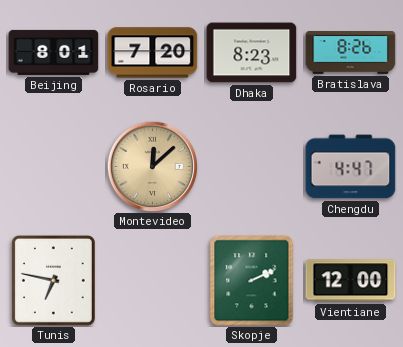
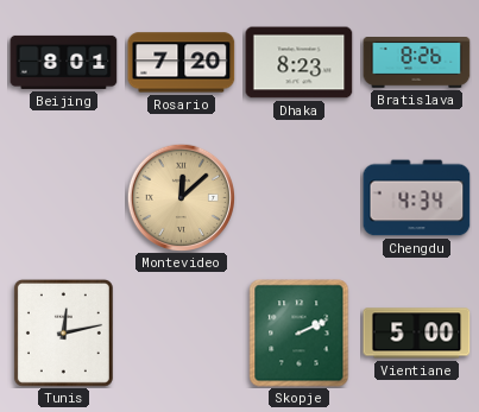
Chengdu: 4:47 -> 4:34 (417, 198)
Tunis: 6:47 -> 12:13 (63, 332)
Vientiane: 12:00 -> 5:00 (417, 334)
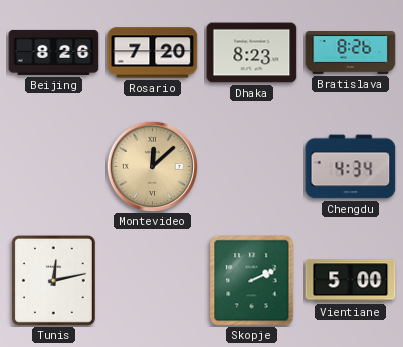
Beijing: 8:01 -> 8:26 (54, 52)
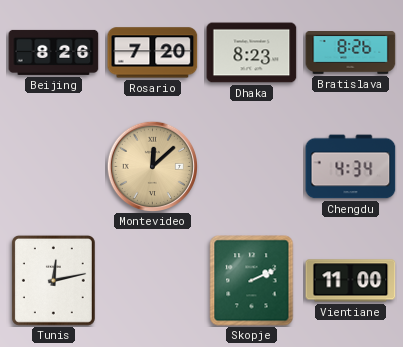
Vientiane: 5:00 -> 11:00 (351, 281)
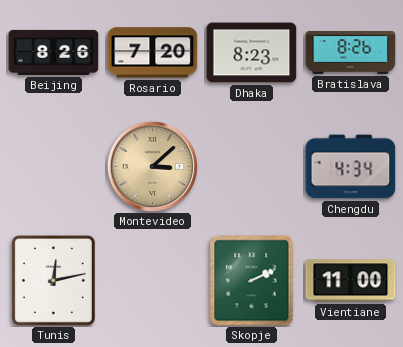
Montevideo: 12:08 -> 3:08 (152, 166)
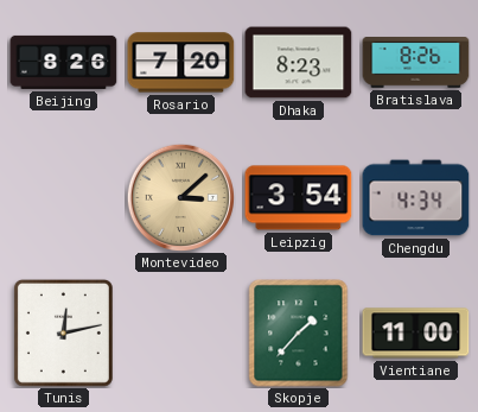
Leipzig: none -> 3:54 (299, 198)
Skopje: 2:11 -> 1:37 (299, 334)
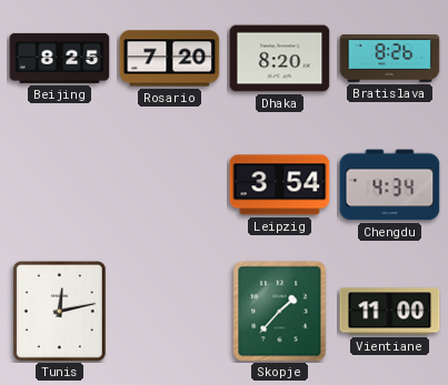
Beijing: 8:26 -> 8:25 (60, 58)
Dhaka: 8:23 -> 8:20 (280, 59)
Montevideo: 3:08 -> none (180, 197)
